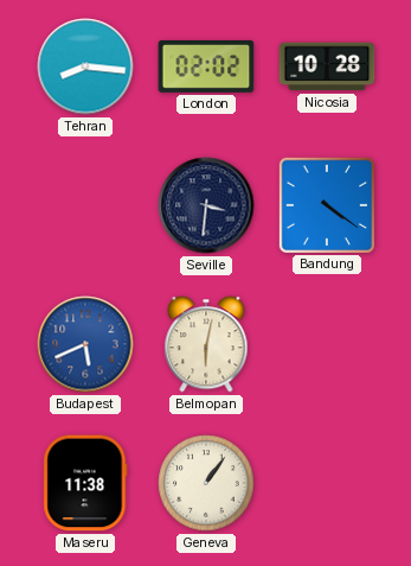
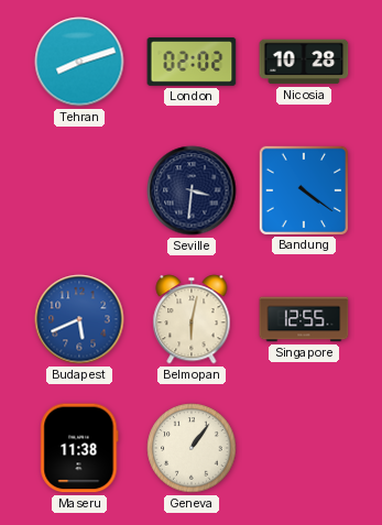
Tehran: 8:16 -> 8:12 (79, 62)
Singapore: none -> 12:55 (304, 319)
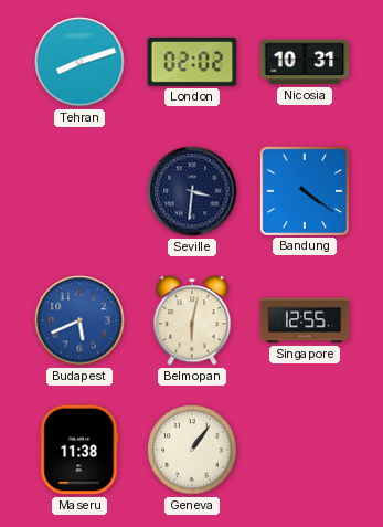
Nicosia: 10:28 -> 10:31 (305, 62)
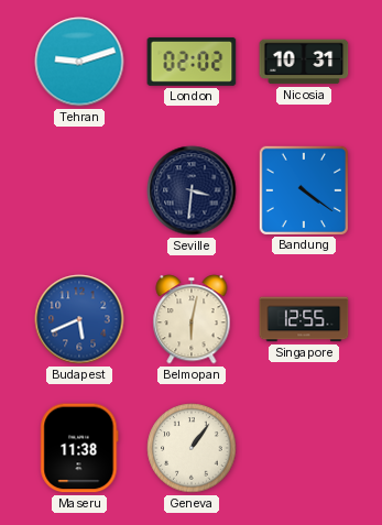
Tehran: 8:12 -> 9:12 (79, 62)
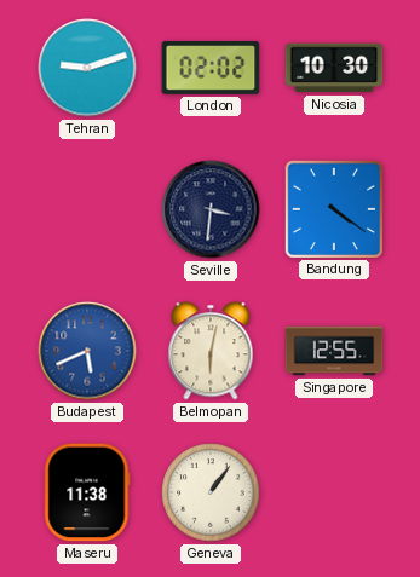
Nicosia: 10:31 -> 10:30 (334, 68)
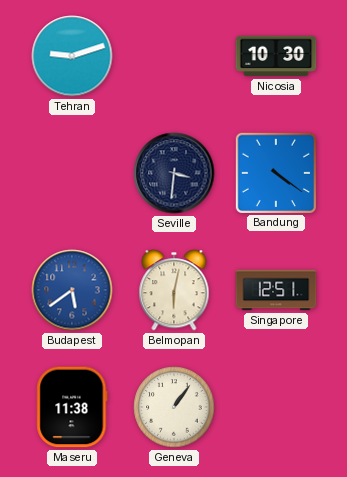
London: 02:02 -> none (211, 68)
Budapest: 5:41 -> 5:39 (72, 290)
Singapore: 12:55 -> 12:51 (276, 290)
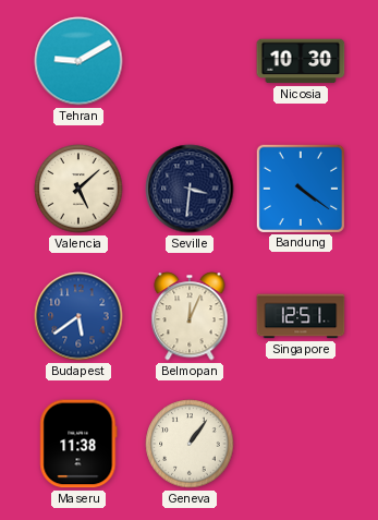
Tehran: 9:12 -> 9:10 (78, 61)
Valencia: none -> 5:08 (78, 189)
Belmopan: 6:02 -> 12:04 (190, 316)
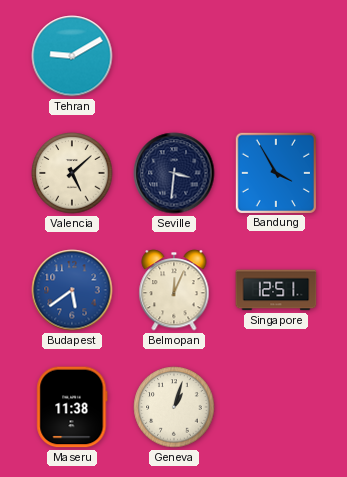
Nicosia: 10:30 -> none (301, 61)
Bandung: 4:21 -> 3:55 (275, 172)
Geneva: 1:06 -> 1:03 (174, 407)
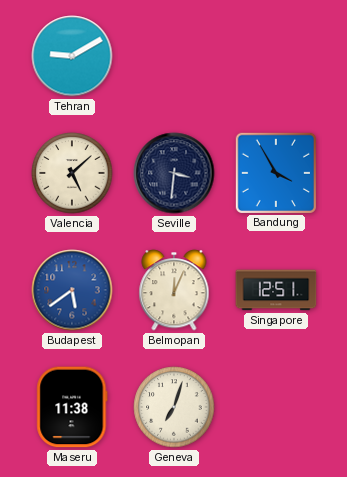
Geneva: 1:03 -> 7:03 (174, 407)
